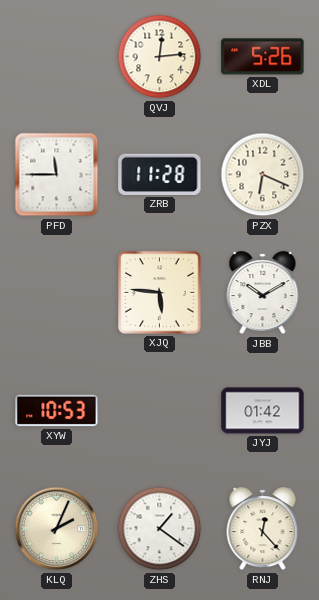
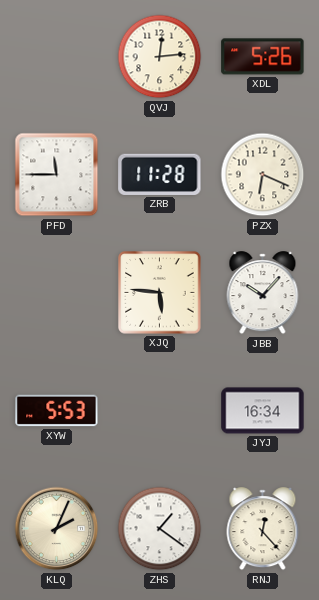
JBB: 10:10 -> 10:07 (263, 293)
XYW: 10:53 -> 5:53 (57, 411)
JYJ: 01:42 -> 16:34 (263, 411)
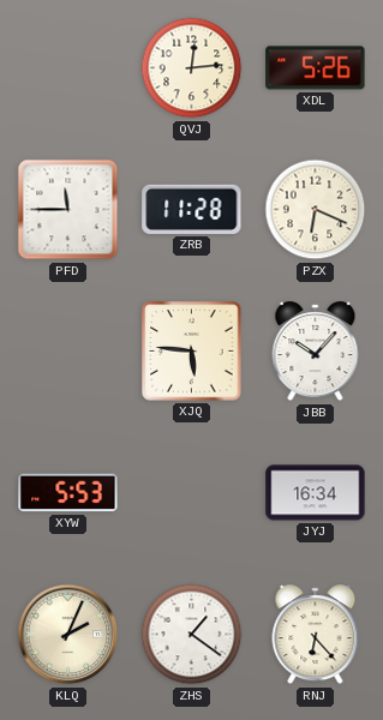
RNJ: 12:23 -> 6:23 (316, 635)
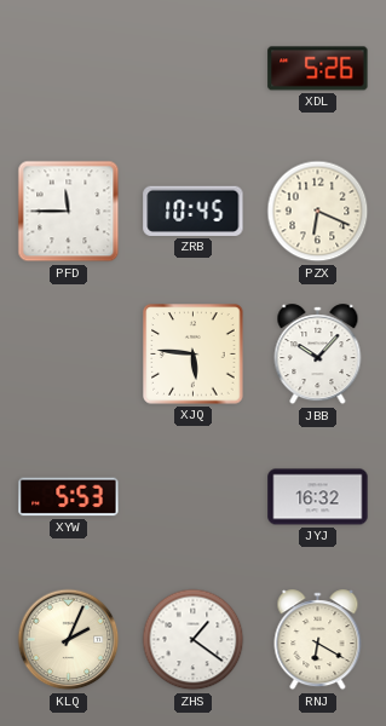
QVJ: 12:14 -> none (192, 68)
ZRB: 11:28 -> 10:45 (194, 211)
JYJ: 16:34 -> 16:32 (318, 497)
RNJ: 6:23 -> 6:20 (318, 640)
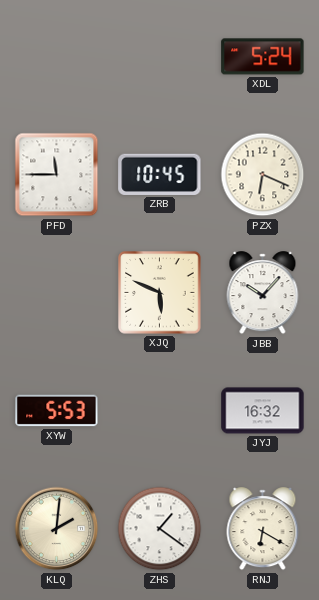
XDL: 5:26 -> 5:24 (263, 57)
XJQ: 5:46 -> 5:49 (160, 293)
KLQ: 2:04 -> 2:01 (57, 529)
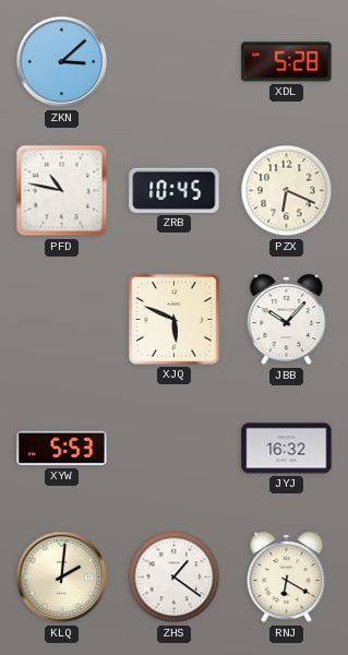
ZKN: none -> 3:08 (62, 62)
XDL: 5:24 -> 5:28 (287, 62)
PFD: 11:45 -> 10:47 (62, 191)
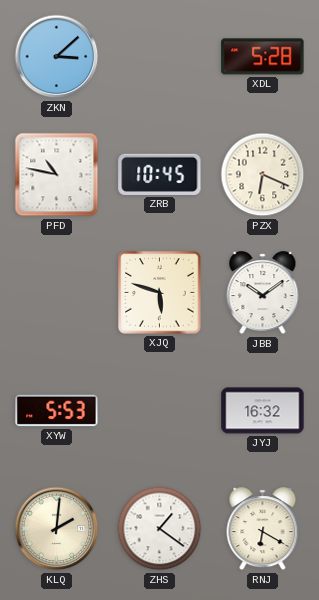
XJQ: 5:49 -> 5:48 (160, 293)
JBB: 10:07 -> 10:09 (263, 293)
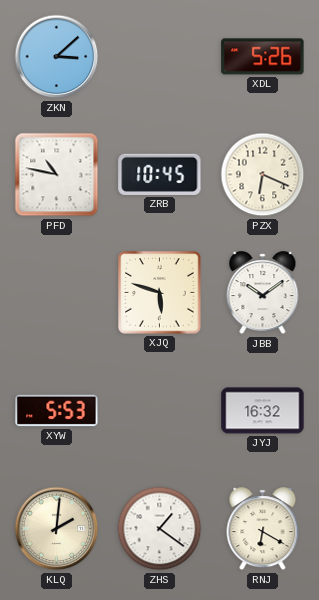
XDL: 5:28 -> 5:26 (263, 57)
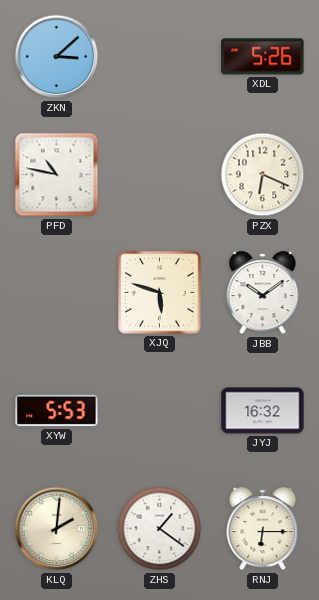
ZRB: 10:45 -> none (160, 174)
RNJ: 6:20 -> 6:15 (263, 529)
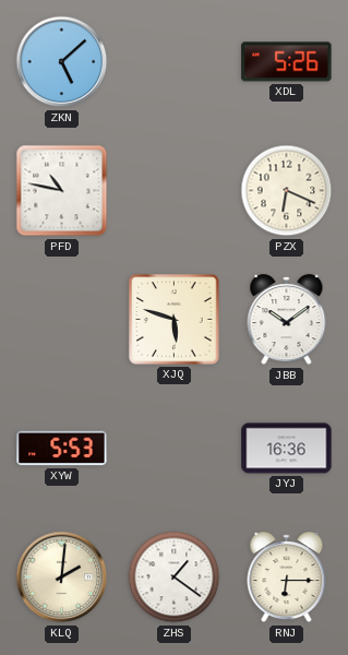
ZKN: 3:08 -> 5:08 (62, 62)
JYJ: 16:32 -> 16:36 (287, 449)
